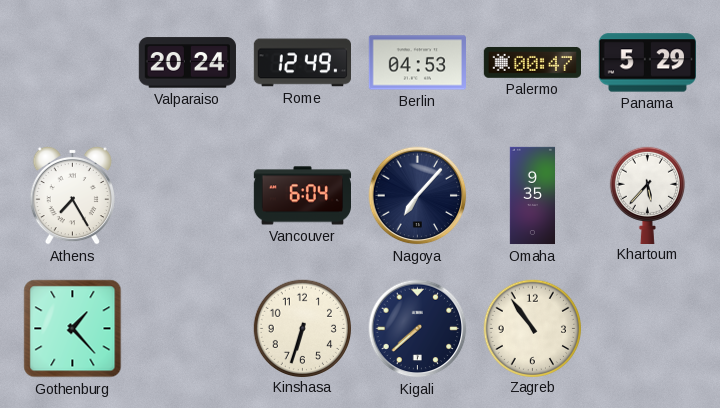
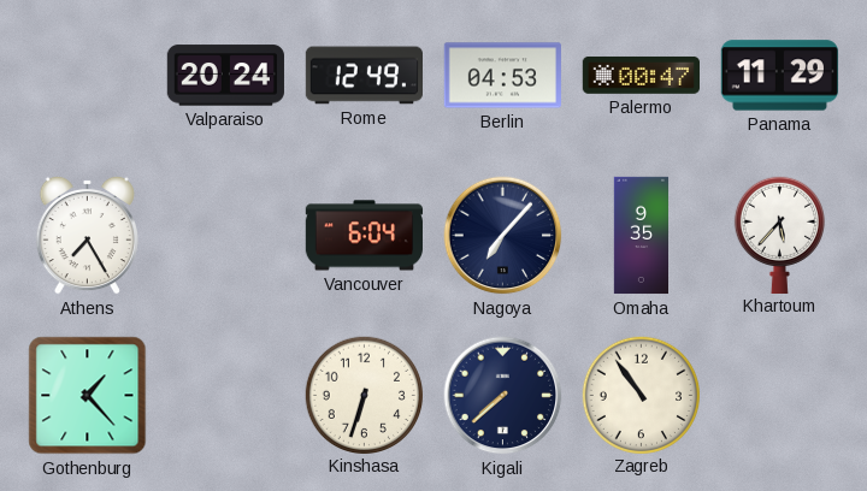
Panama: 5:29 -> 11:29 (779, 76)
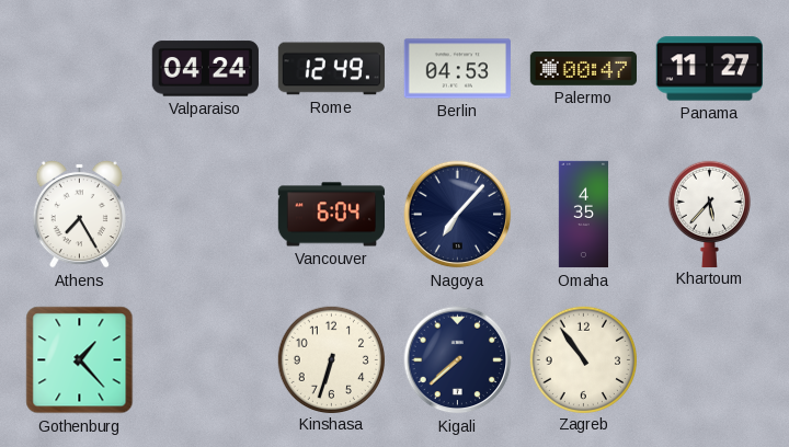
Valparaiso: 20:24 -> 04:24 (205, 69)
Panama: 11:29 -> 11:27 (709, 69)
Omaha: 9:35 -> 4:35 (583, 215)
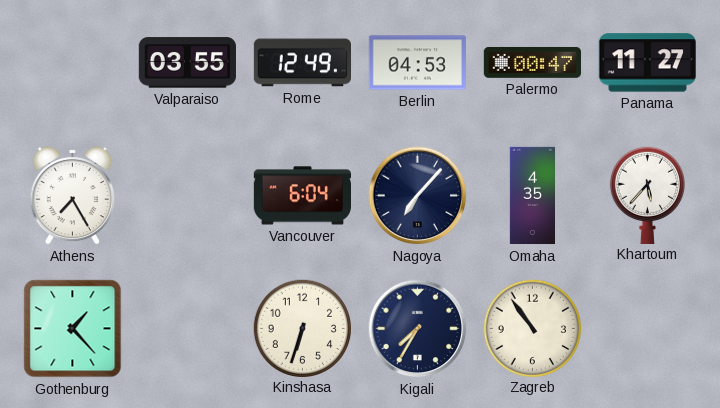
Valparaiso: 04:24 -> 03:55 (187, 63)
Kigali: 7:38 -> 7:35 (418, 329)
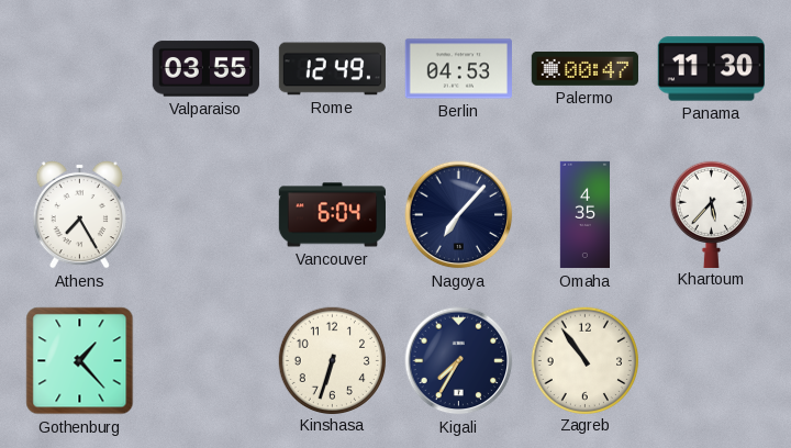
Panama: 11:27 -> 11:30 (711, 69)
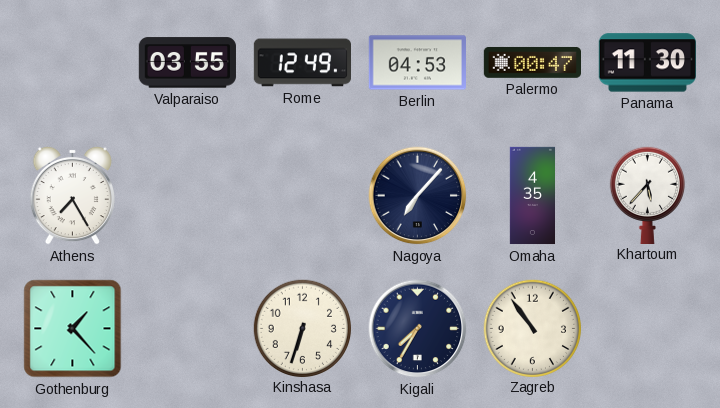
Vancouver: 6:04 -> none (332, 215)
